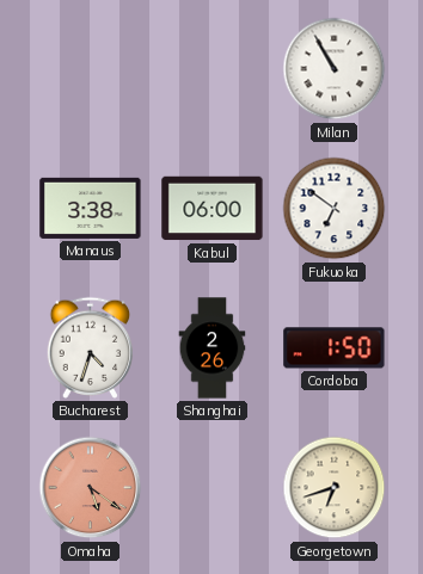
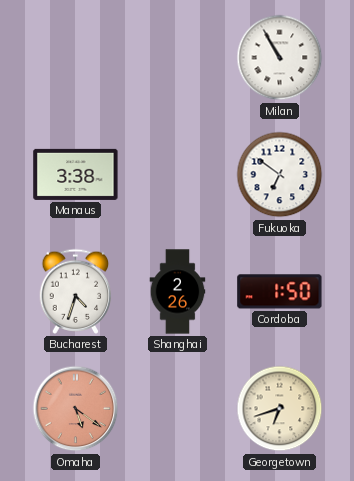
Kabul: 06:00 -> none (213, 209)
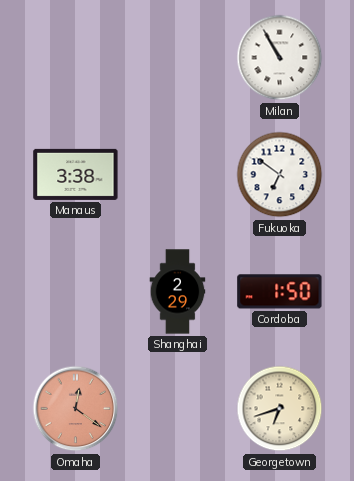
Bucharest: 4:33 -> none (76, 291)
Shanghai: 2:26 -> 2:29 (178, 292)
Omaha: 5:21 -> 12:21 (76, 409)
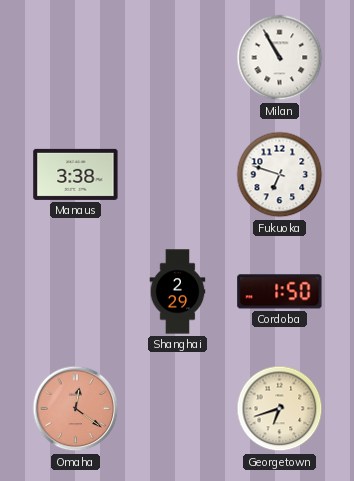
Fukuoka: 6:51 -> 6:48 (280, 175)
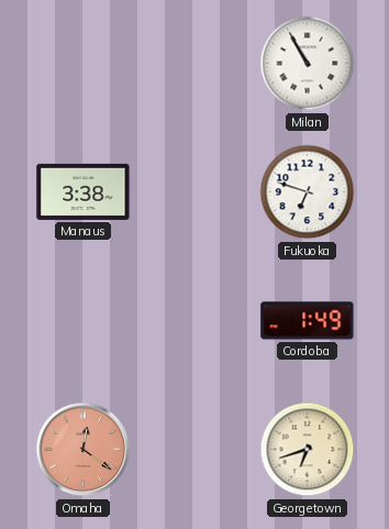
Shanghai: 2:29 -> none (178, 292)
Cordoba: 1:50 -> 1:49 (308, 321)
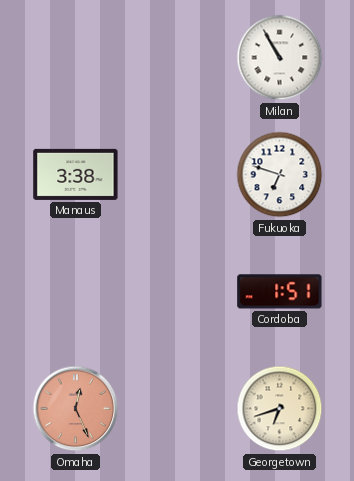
Cordoba: 1:49 -> 1:51 (280, 292)
Omaha: 12:21 -> 12:26 (76, 409)
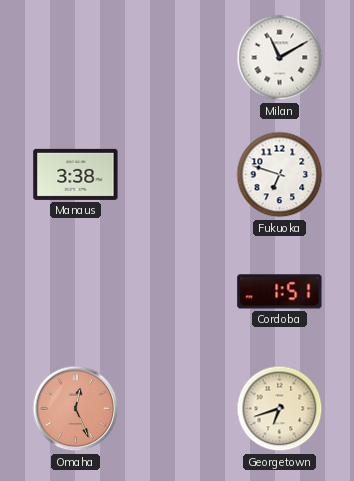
Milan: 10:55 -> 11:10 (280, 58)
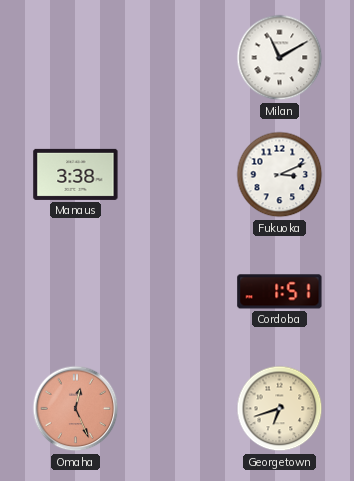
Fukuoka: 6:48 -> 3:11 (280, 175)
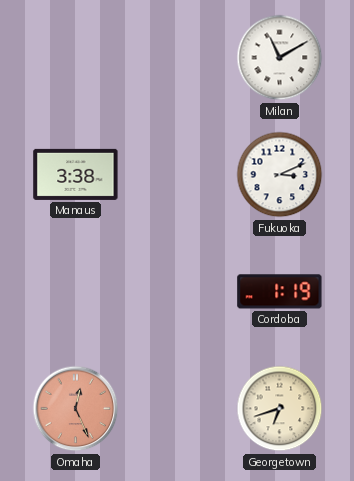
Cordoba: 1:51 -> 1:19 (280, 292)
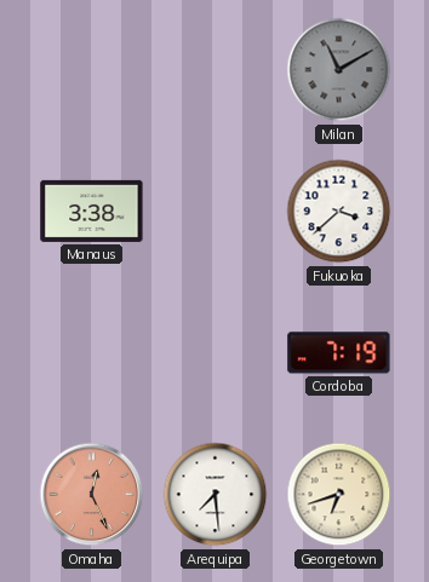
Milan dial: white -> grey (339, 70)
Fukuoka: 3:11 -> 3:38 (339, 212)
Cordoba: 1:19 -> 7:19 (339, 353)
Arequipa: none -> 7:29 (216, 495)
